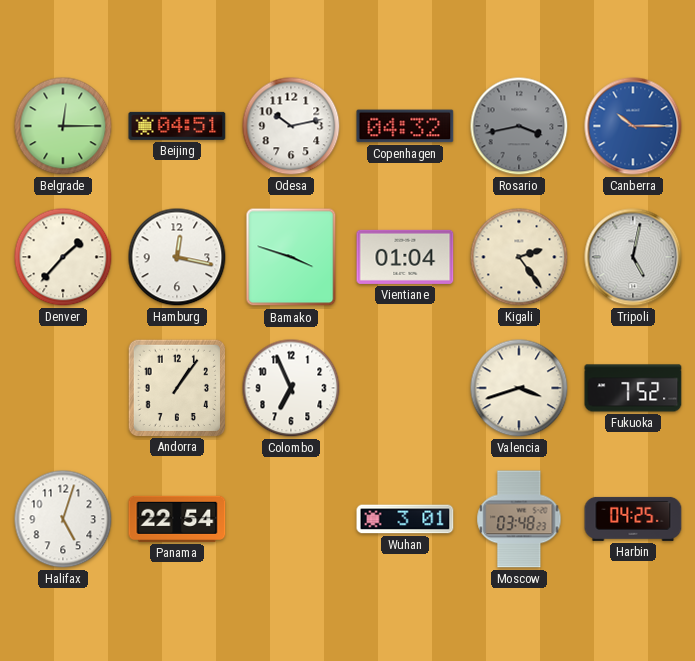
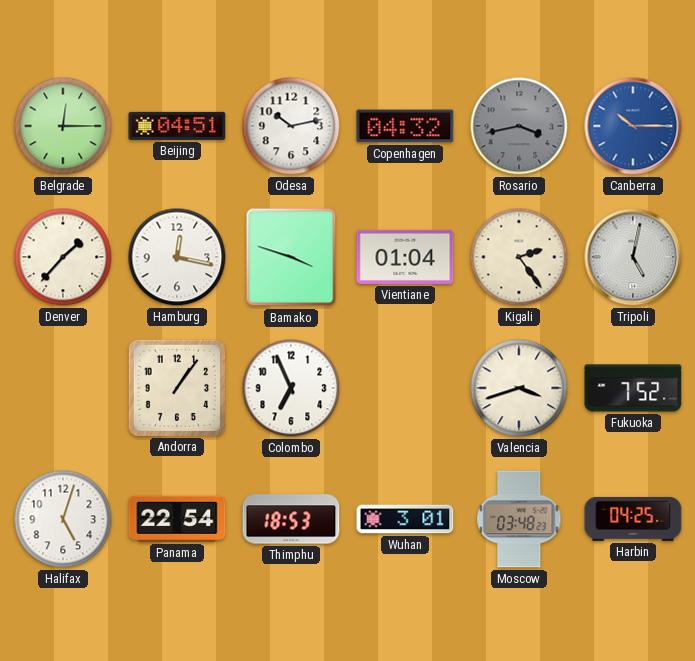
Thimphu: none -> 18:53 (291, 519)
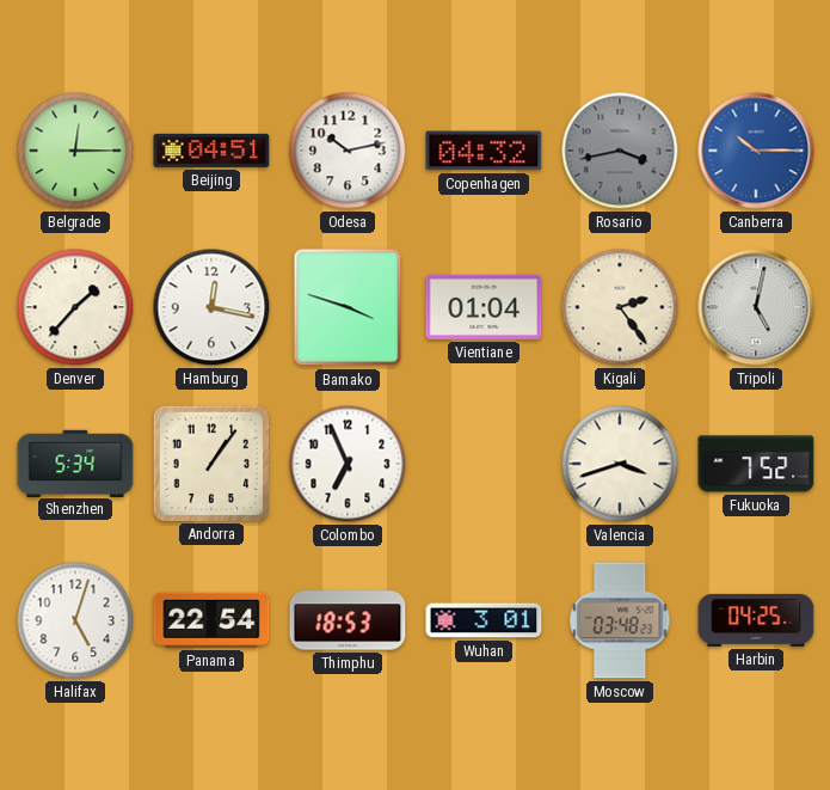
Shenzhen: none -> 5:34 (75, 463)
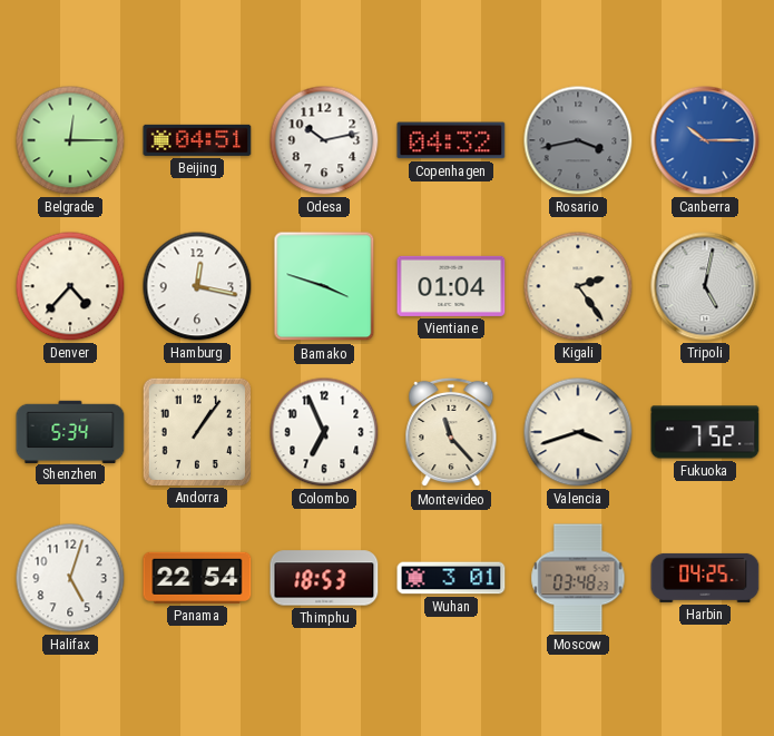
Denver: 1:37 -> 4:37 (70, 286)
Montevideo: none -> 11:23 (451, 432)
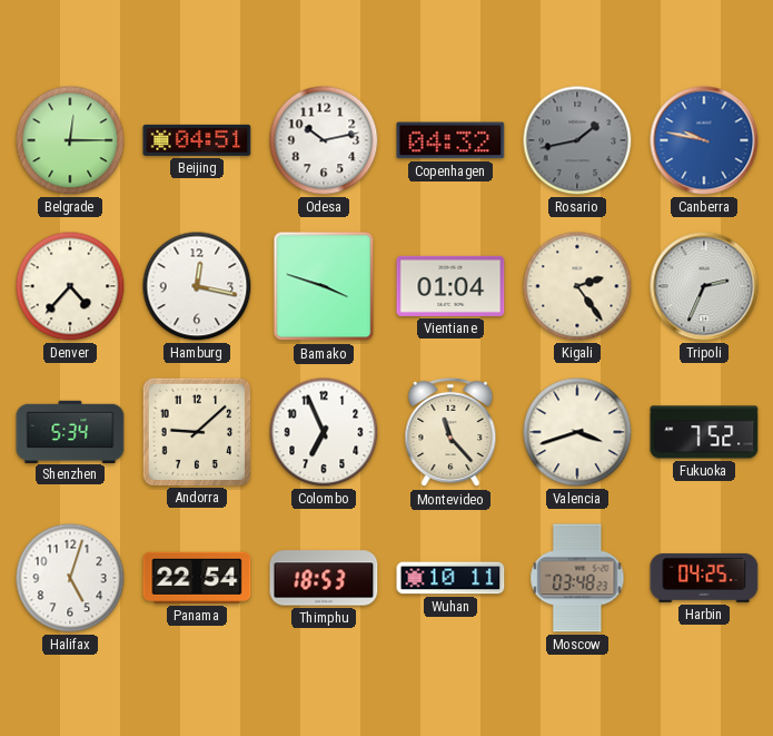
Rosario: 3:43 -> 1:43 (577, 140)
Canberra: 10:15 -> 9:47 (704, 140)
Tripoli: 5:02 -> 2:34 (704, 286)
Andorra: 1:06 -> 9:08 (196, 431)
Wuhan: 3:01 -> 10:11 (450, 578)
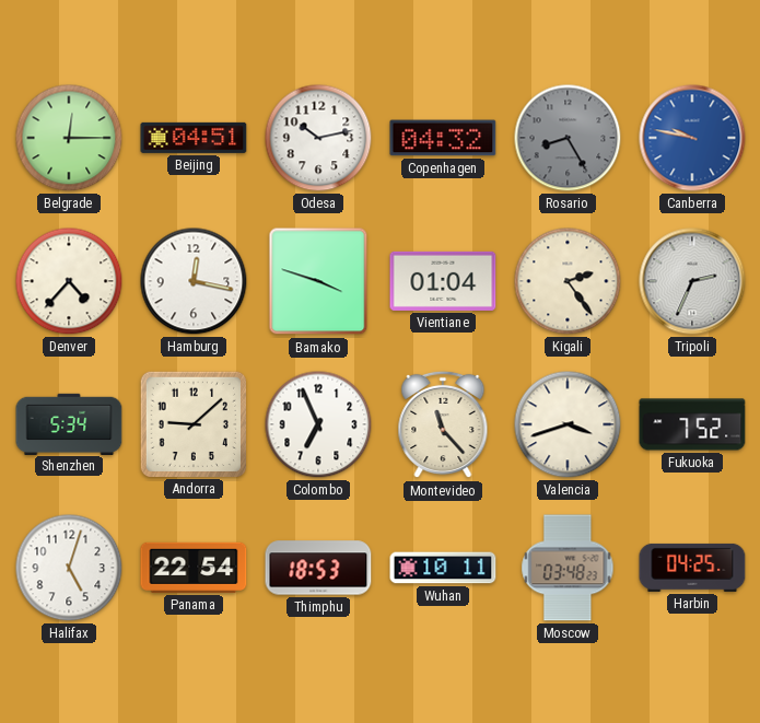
Rosario: 1:43 -> 8:25 (568, 138)
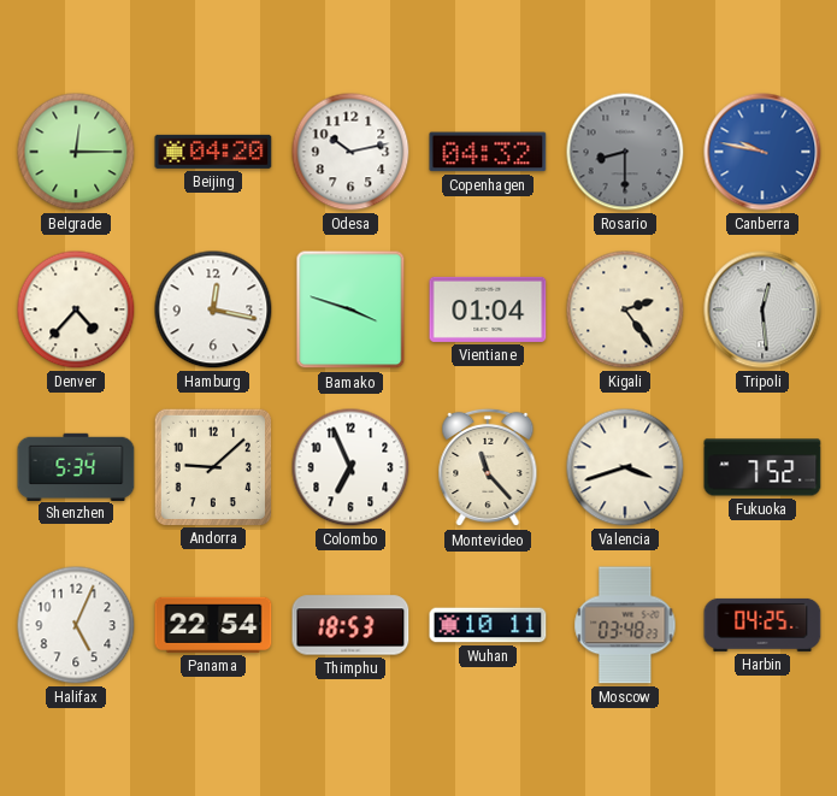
Beijing: 04:51 -> 04:20 (213, 152)
Rosario: 8:25 -> 8:30 (625, 152)
Tripoli: 2:34 -> 12:29 (762, 309)
Halifax: 5:03 -> 5:04 (76, 625)
